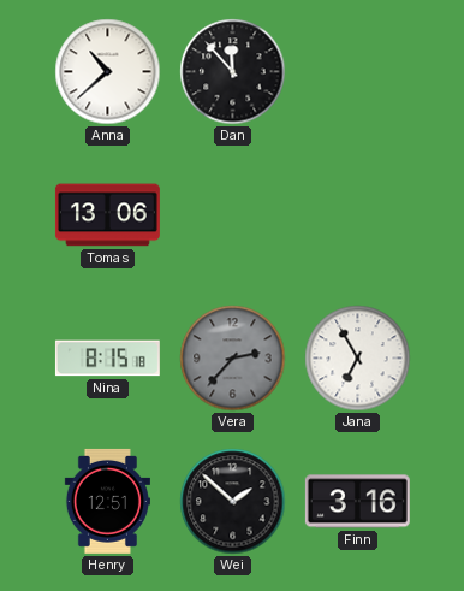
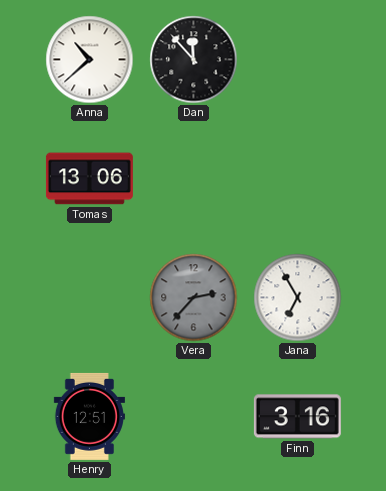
Nina: 8:15 -> none (107, 359)
Wei: 1:52 -> none (233, 502)
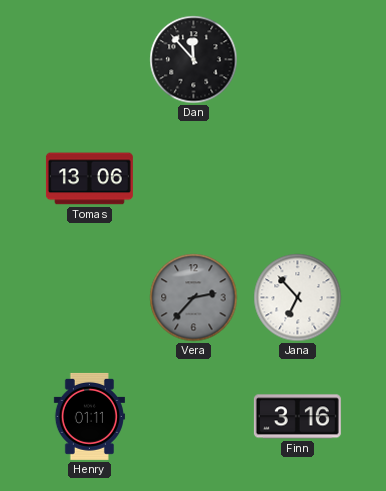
Anna: 10:38 -> none (90, 60)
Jana: 6:55 -> 6:53 (298, 298)
Henry: 12:51 -> 01:11 (89, 416)
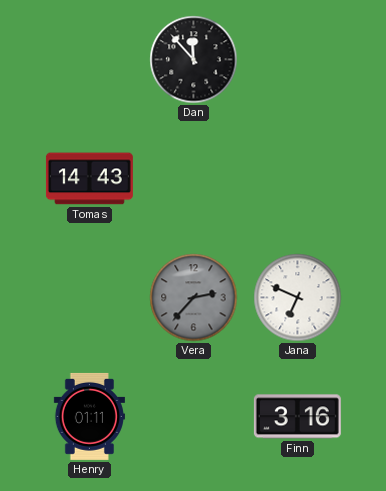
Tomas: 13:06 -> 14:43 (89, 179)
Jana: 6:53 -> 6:49 (298, 298)
